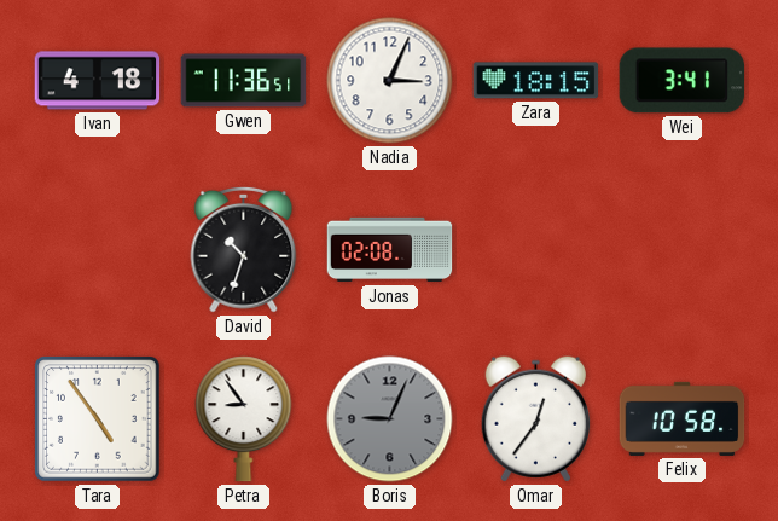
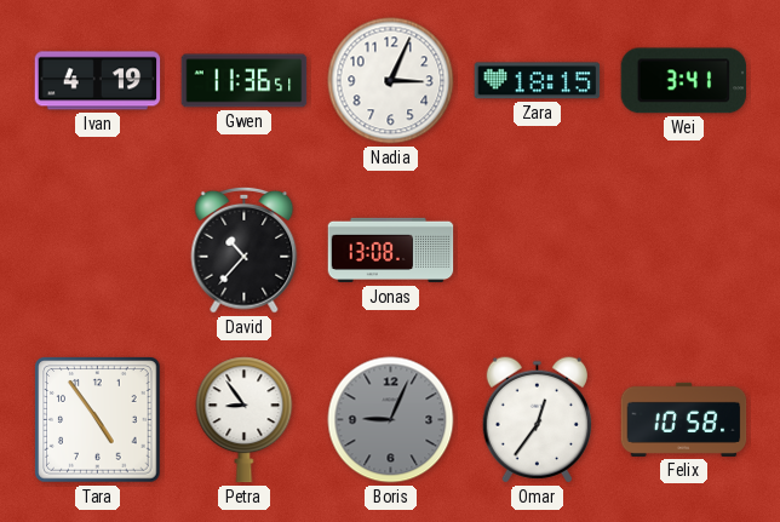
Ivan: 4:18 -> 4:19 (98, 81)
David: 10:33 -> 10:37 (245, 249)
Jonas: 02:08 -> 13:08 (391, 251)
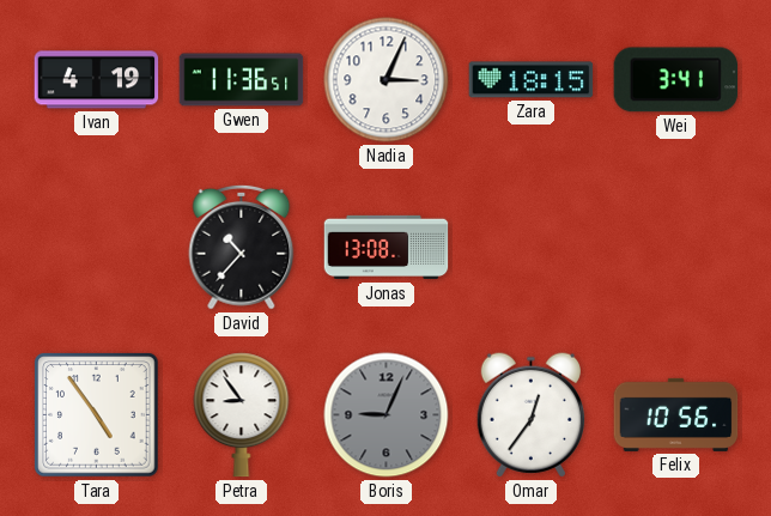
Felix: 10:58 -> 10:56 (676, 414)
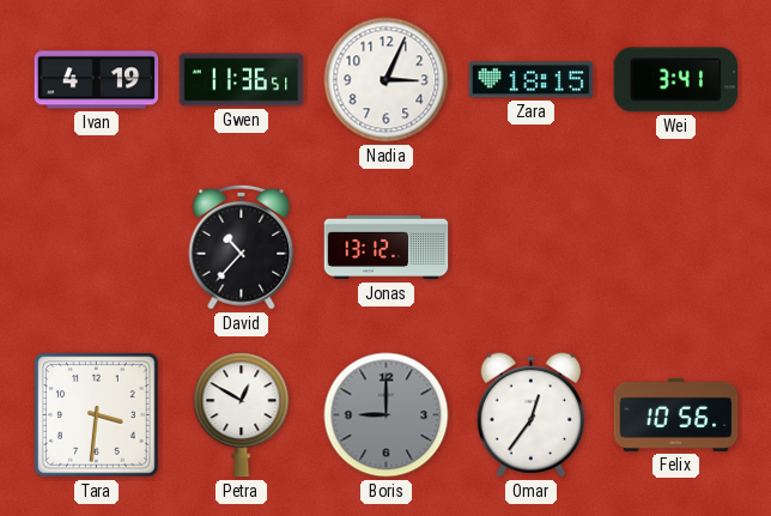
Jonas: 13:08 -> 13:12 (387, 248)
Tara: 4:54 -> 3:31 (97, 415)
Petra: 8:54 -> 12:50 (242, 415)
Boris: 9:04 -> 9:00 (387, 415)
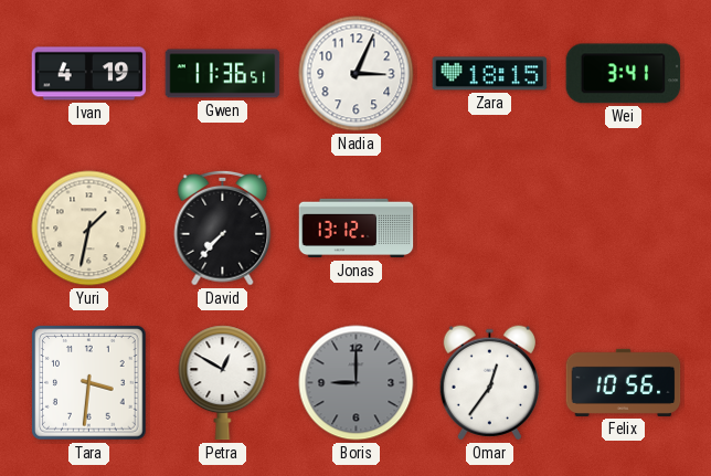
Yuri: none -> 1:32 (89, 229)
David: 10:37 -> 7:37 (223, 228)
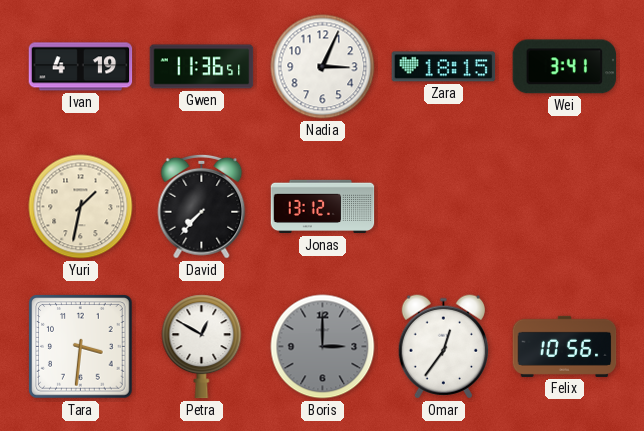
Boris: 9:00 -> 3:00 (323, 347)
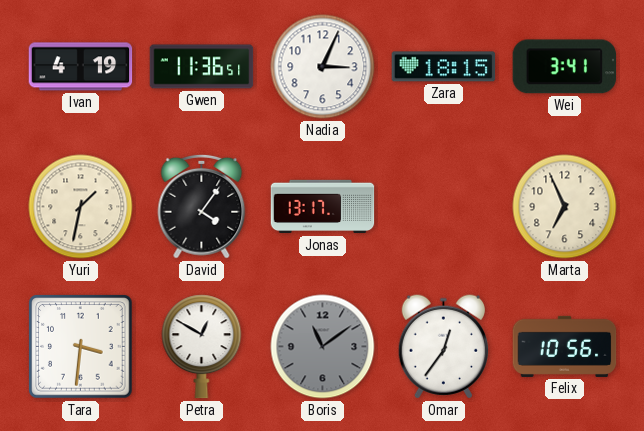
David: 7:37 -> 4:06 (202, 206)
Jonas: 13:12 -> 13:17 (323, 207)
Marta: none -> 6:56 (565, 207)
Boris: 3:00 -> 11:09 (323, 347)
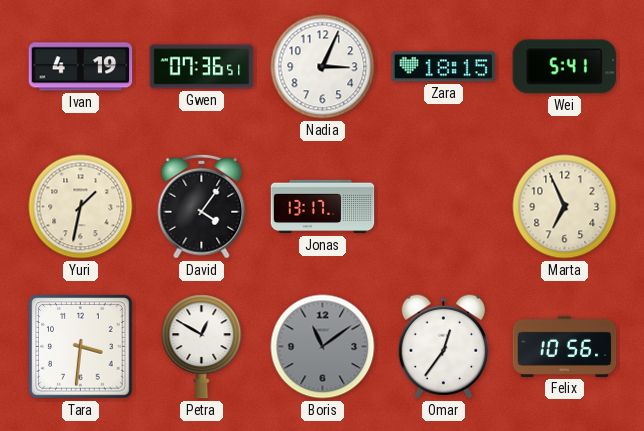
Gwen: 11:36 -> 07:36 (202, 67)
Wei: 3:41 -> 5:41 (565, 67)
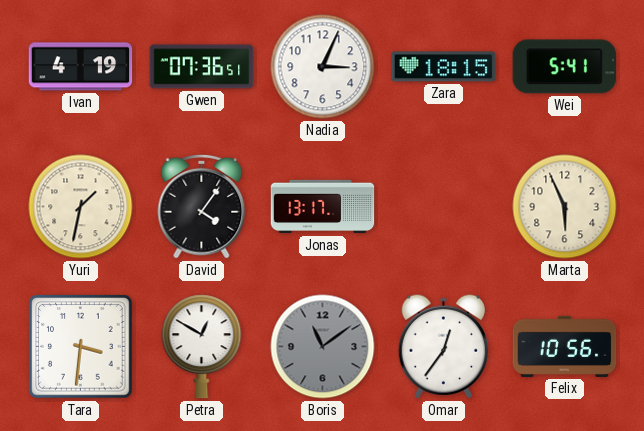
Marta: 6:56 -> 5:56 (565, 207)
